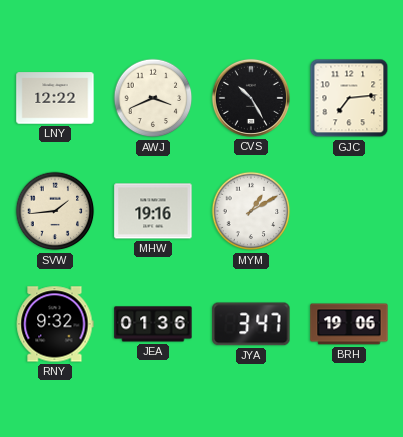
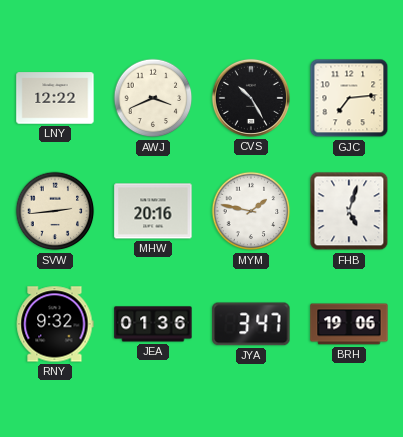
SVW: 1:44 -> 2:44 (55, 211)
MHW: 19:16 -> 20:16 (153, 211)
MYM: 1:10 -> 1:47 (251, 211)
FHB: none -> 5:03 (349, 211)
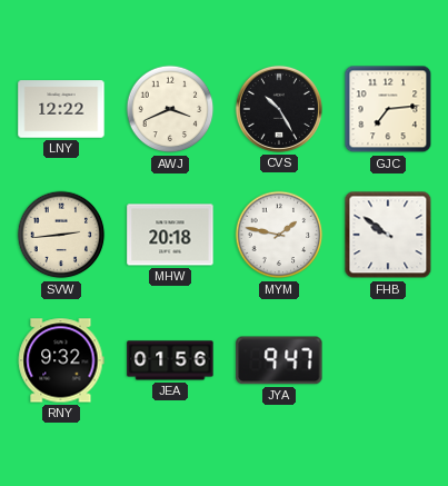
MHW: 20:16 -> 20:18 (170, 235)
FHB: 5:03 -> 9:51 (388, 235)
JEA: 01:36 -> 01:56 (170, 360)
JYA: 3:47 -> 9:47 (279, 360)
BRH: 19:06 -> none (349, 324)
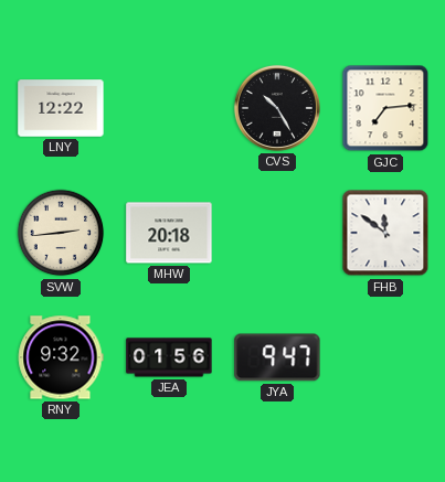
AWJ: 3:41 -> none (170, 109)
MYM: 1:47 -> none (279, 235)
FHB: 9:51 -> 11:51 (385, 233)
